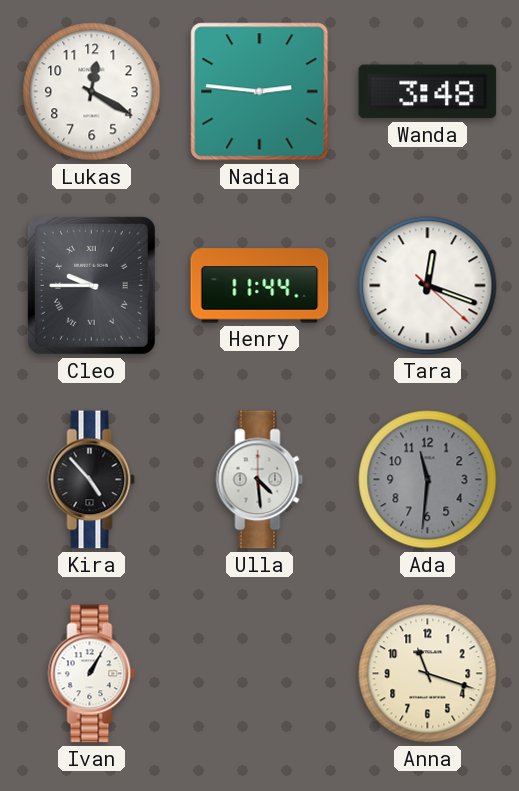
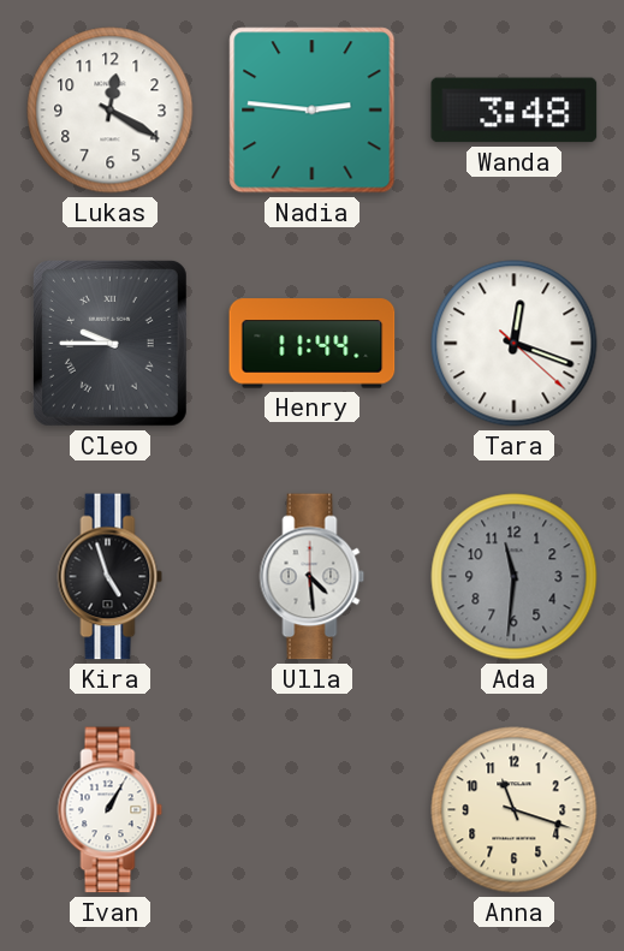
Kira: 4:53 -> 4:57 (111, 577)
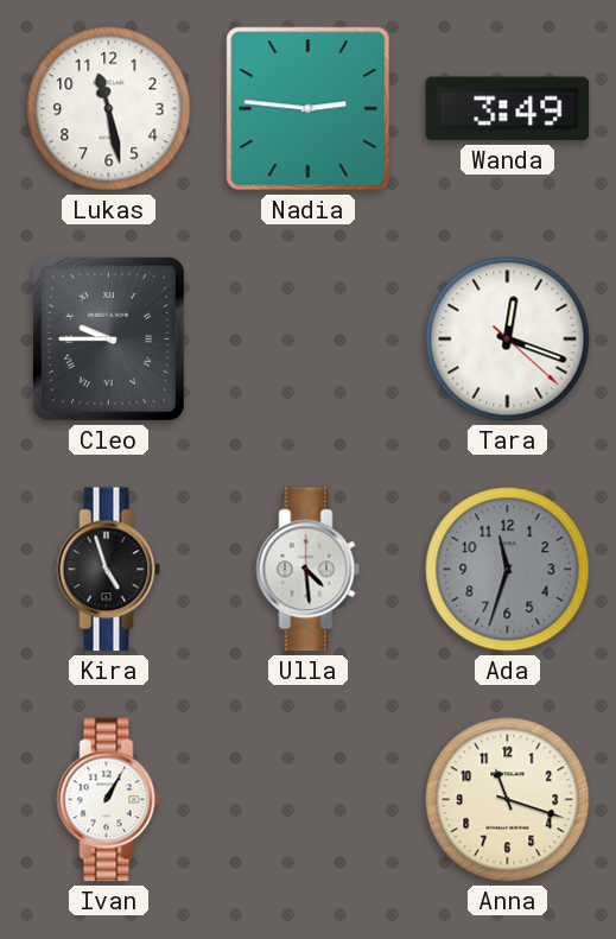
Lukas: 12:20 -> 11:28 (109, 109)
Wanda: 3:48 -> 3:49 (508, 109)
Henry: 11:44 -> none (313, 344)
Ada: 11:31 -> 11:33 (508, 570)
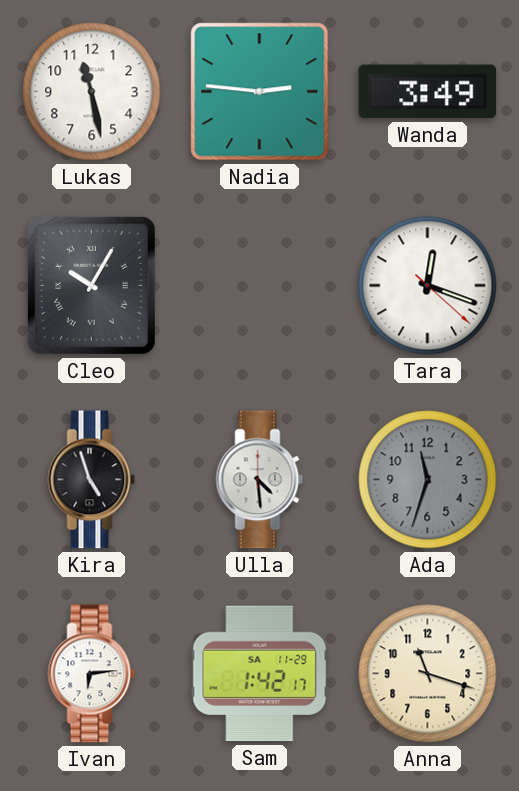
Cleo: 9:45 -> 10:05 (91, 285)
Ivan: 1:05 -> 6:14 (92, 674)
Sam: none -> 1:42 (260, 674)
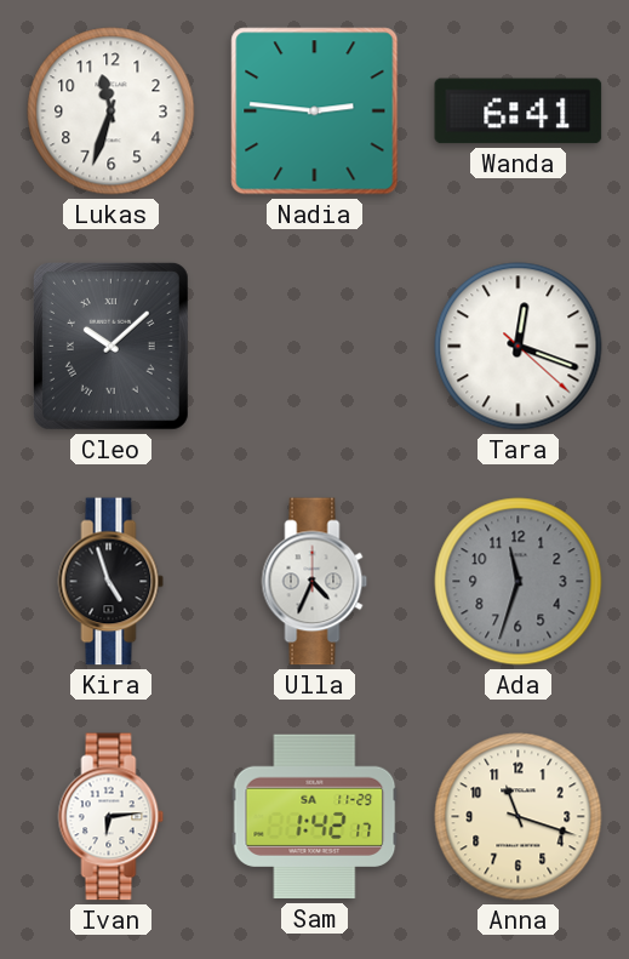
Lukas: 11:28 -> 11:33 (111, 112)
Wanda: 3:49 -> 6:41 (519, 112)
Cleo: 10:05 -> 10:08 (110, 346)
Ulla: 4:29 -> 4:34 (315, 582)
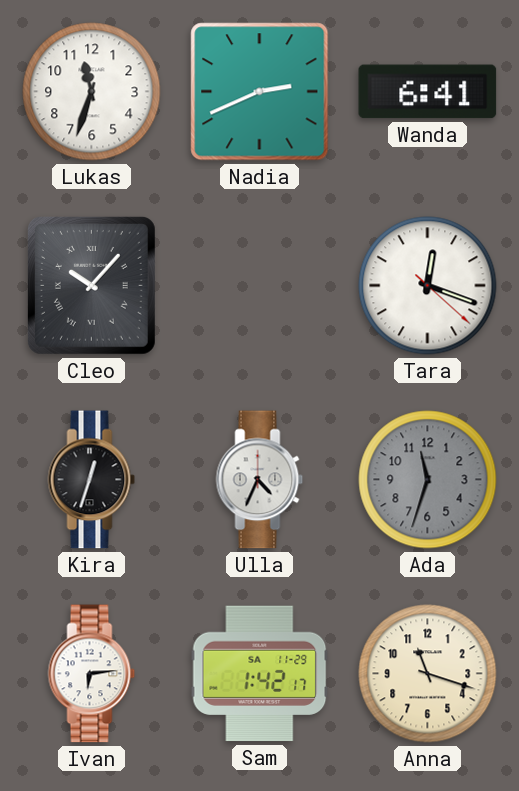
Nadia: 2:46 -> 2:41 (260, 92)
Cleo: 10:08 -> 10:07 (91, 285)
Kira: 4:57 -> 12:33 (92, 480)
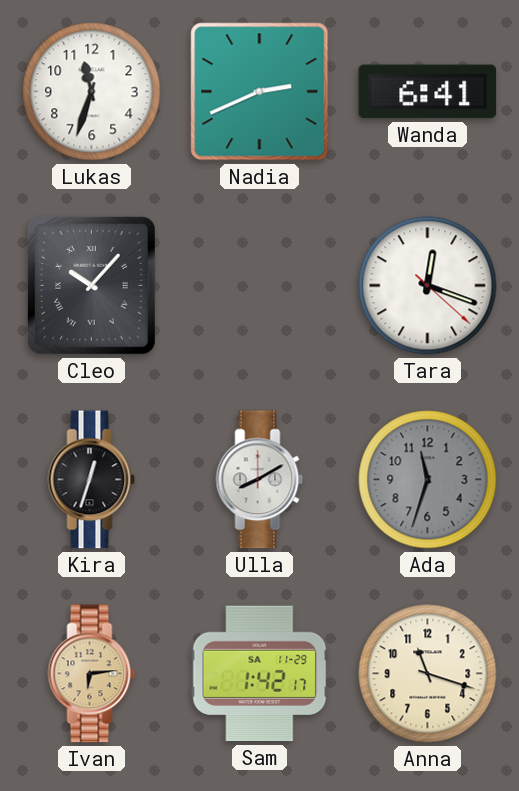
Ulla: 4:34 -> 8:10 (260, 480)
Ivan dial: white -> champagne (92, 674)
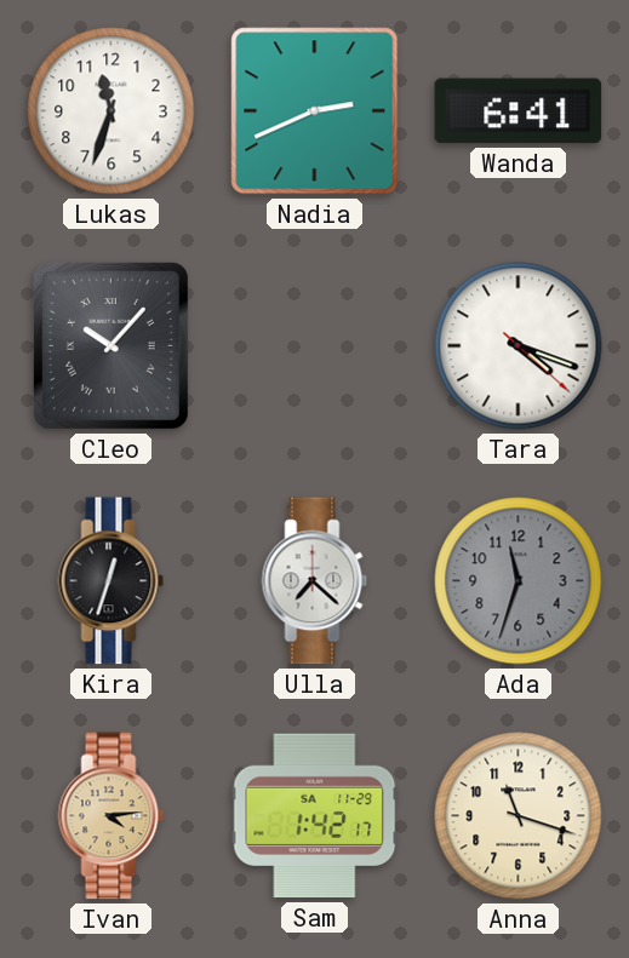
Tara: 12:18 -> 4:18 (519, 346)
Ulla: 8:10 -> 7:22 (315, 581)
Ivan: 6:14 -> 4:14 (111, 816)
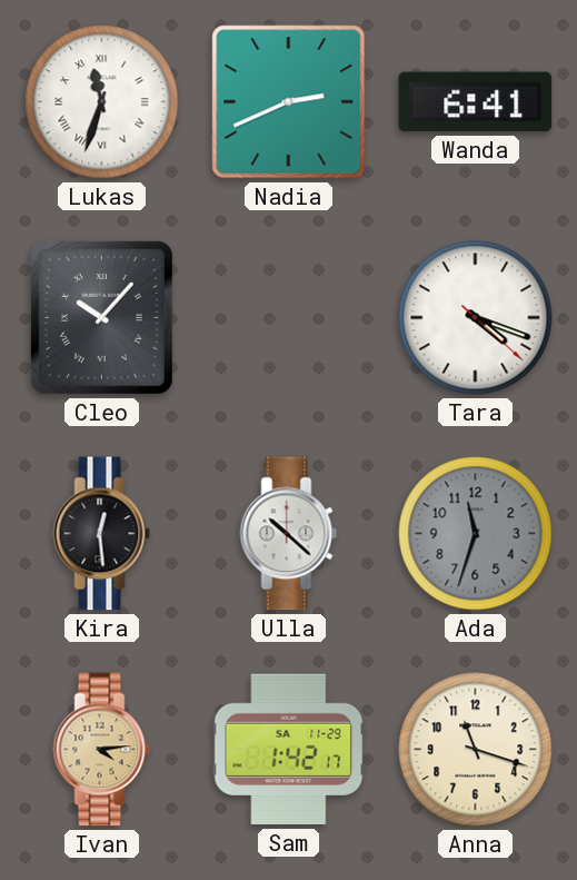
Lukas numerals: Arabic -> Roman (102, 102)
Kira: 12:33 -> 12:29 (102, 534)
Ulla: 7:22 -> 10:22 (289, 534)
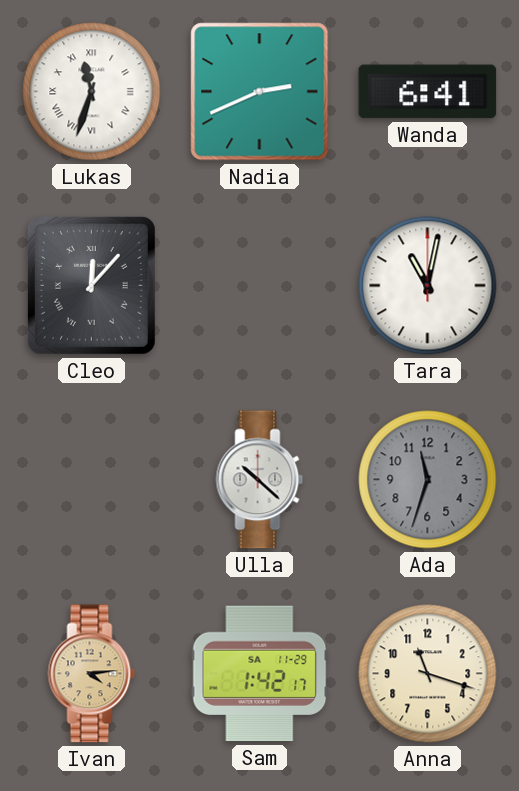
Cleo: 10:07 -> 12:07 (91, 285)
Tara: 4:18 -> 11:02 (428, 286)
Kira: 12:29 -> none (102, 534)
